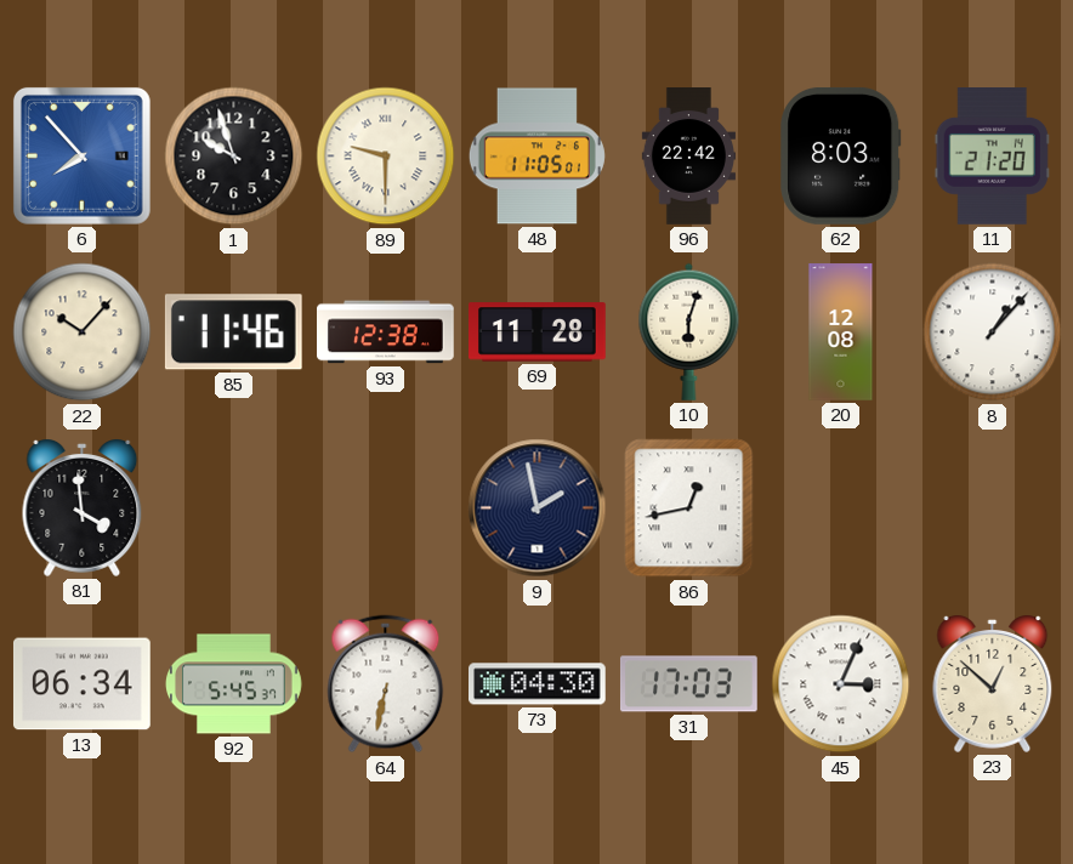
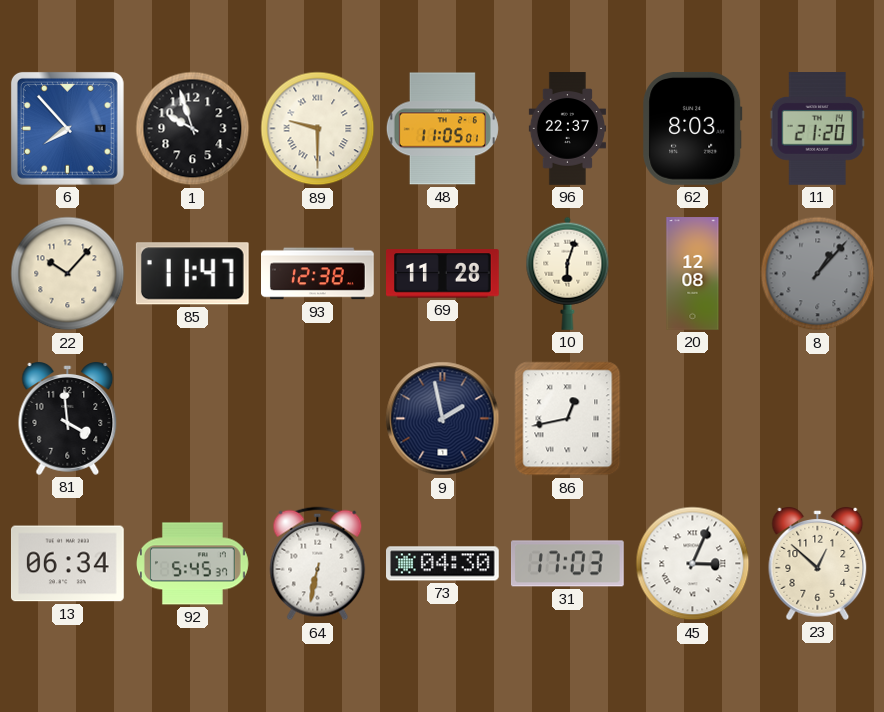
96: 22:42 -> 22:37 (567, 129)
85: 11:46 -> 11:47 (192, 274)
8 dial: white -> grey (818, 274)
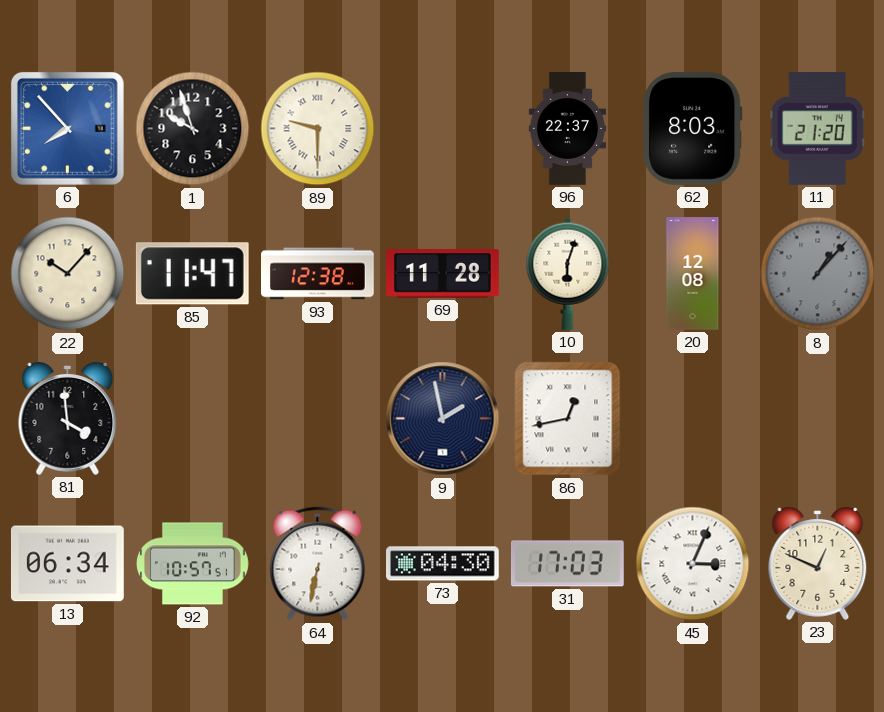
48: 11:05 -> none (442, 129)
92: 5:45 -> 10:57 (193, 564)
23: 12:52 -> 12:49 (818, 564)
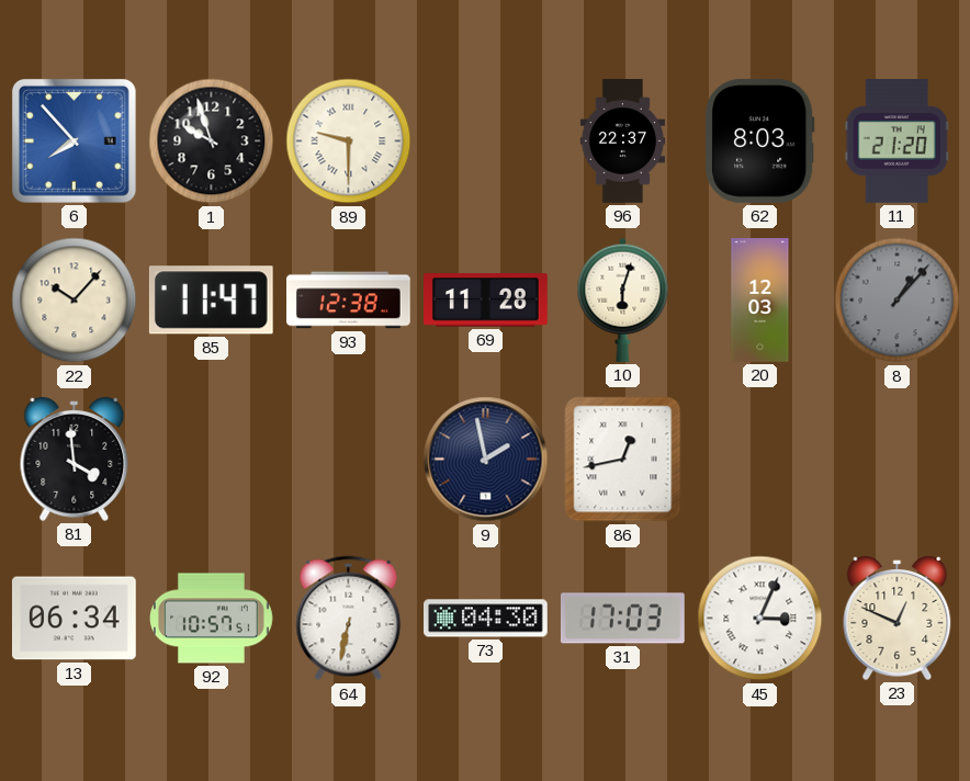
20: 12:08 -> 12:03 (760, 301)
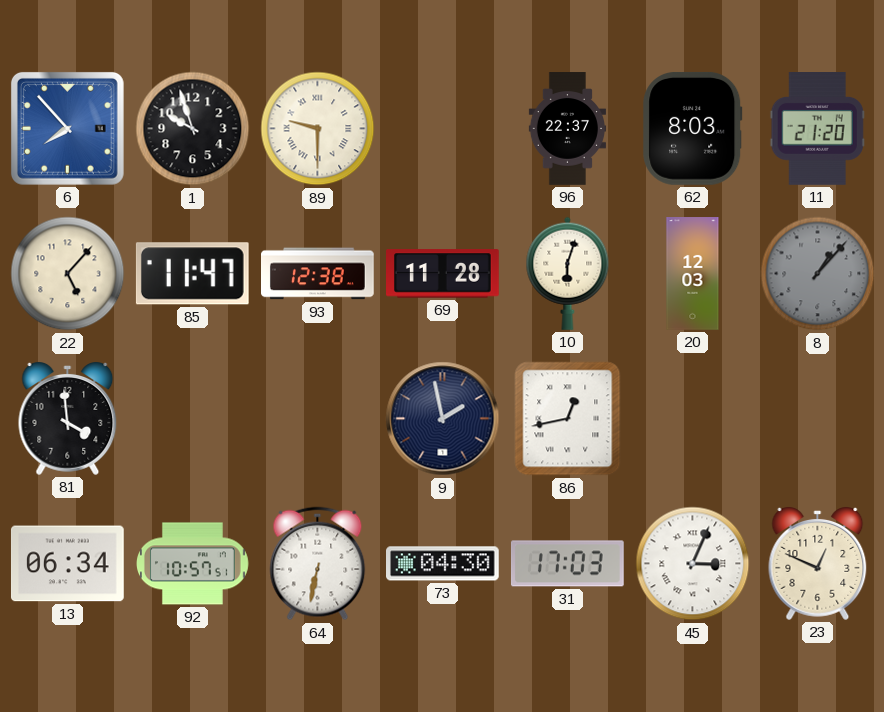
22: 10:07 -> 5:07 (68, 274)
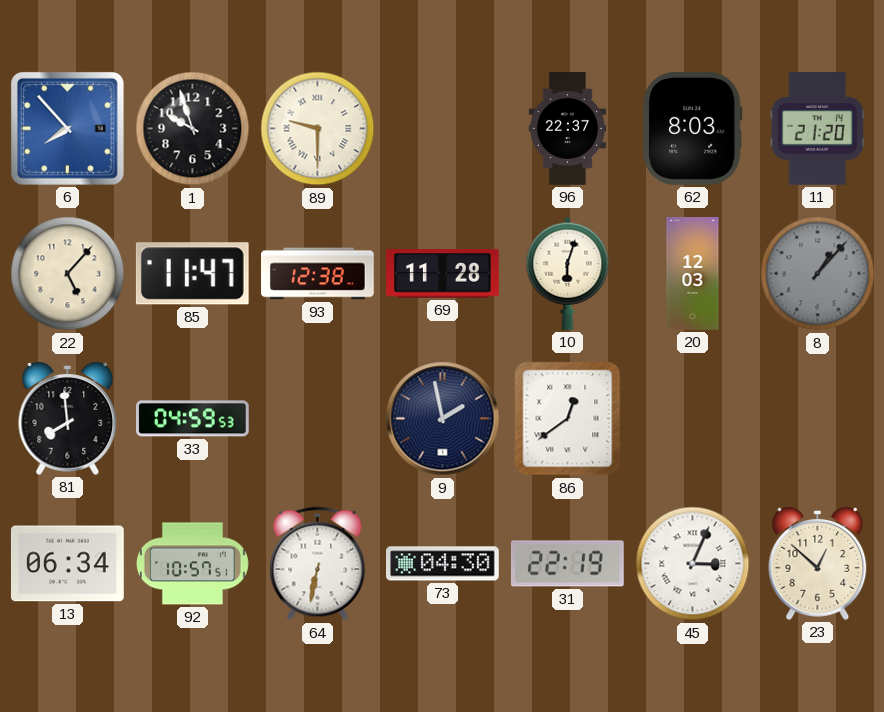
81: 3:59 -> 7:59 (68, 419)
33: none -> 04:59 (193, 419)
86: 12:43 -> 12:39 (568, 419)
31: 17:03 -> 22:19 (568, 564)
23: 12:49 -> 12:52 (818, 564)
